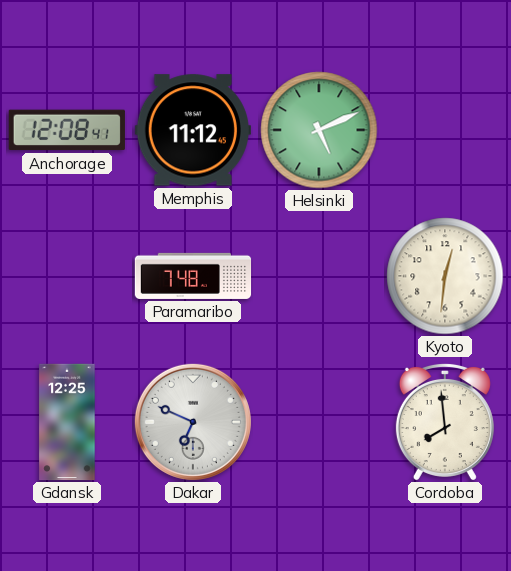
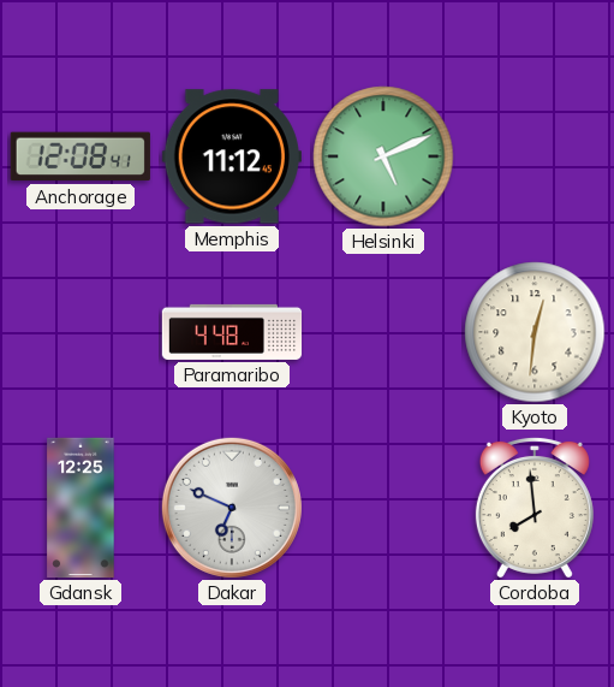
Paramaribo: 7:48 -> 4:48 (232, 332)
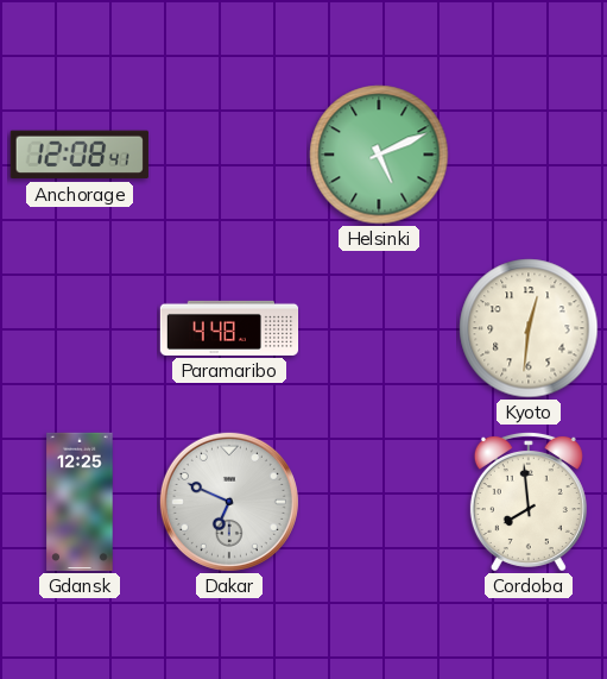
Memphis: 11:12 -> none (232, 156)
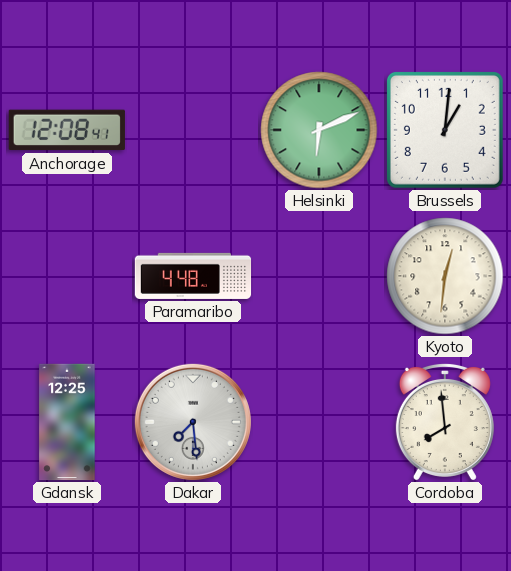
Helsinki: 5:11 -> 6:11 (319, 130)
Brussels: none -> 1:01 (445, 130)
Dakar: 6:49 -> 7:29 (193, 422)
